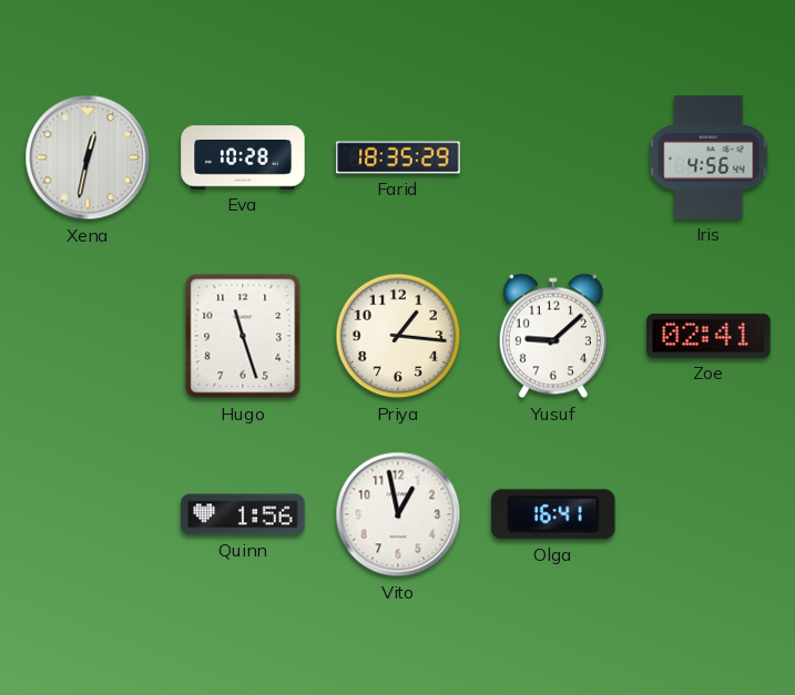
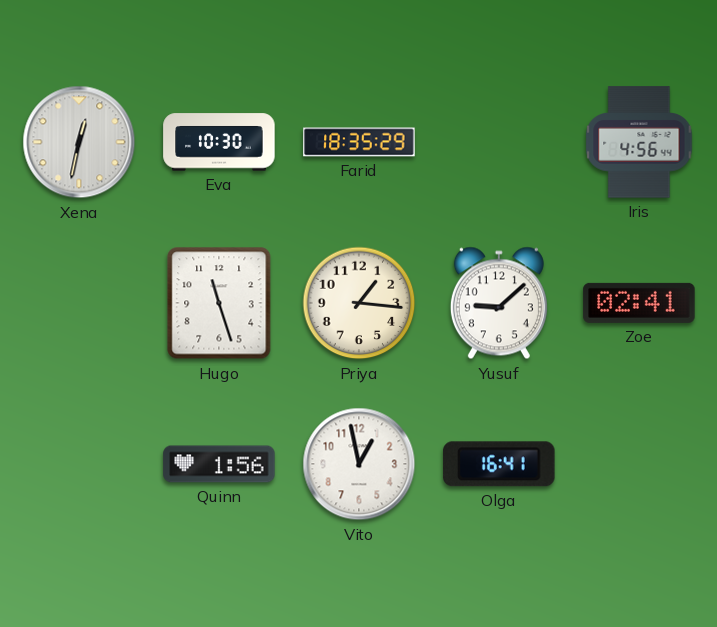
Eva: 10:28 -> 10:30 (219, 142)
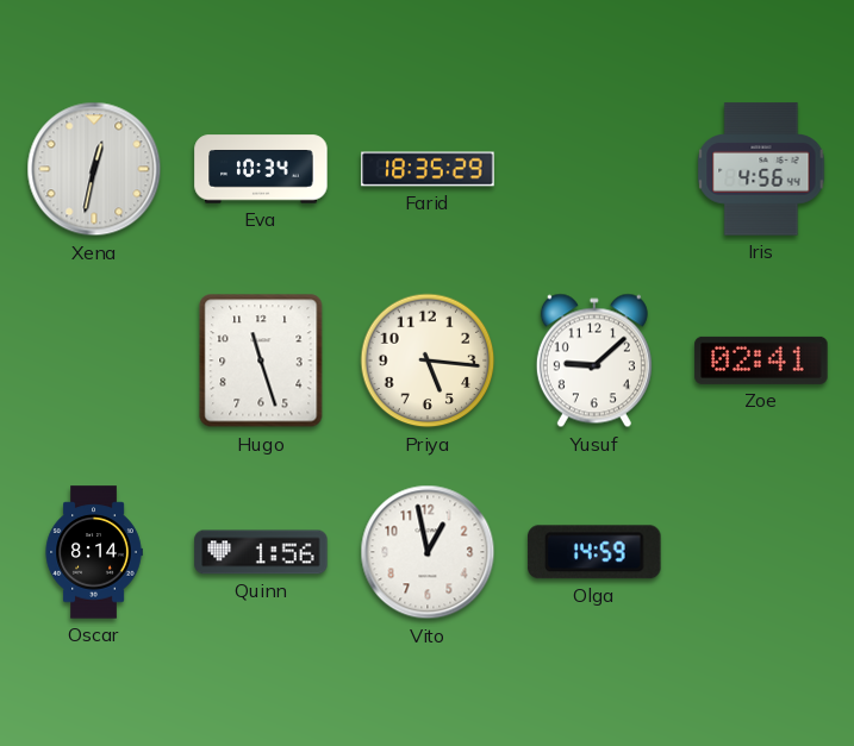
Eva: 10:30 -> 10:34 (261, 169)
Priya: 1:16 -> 5:16 (428, 361)
Oscar: none -> 8:14 (94, 552)
Olga: 16:41 -> 14:59 (594, 552)
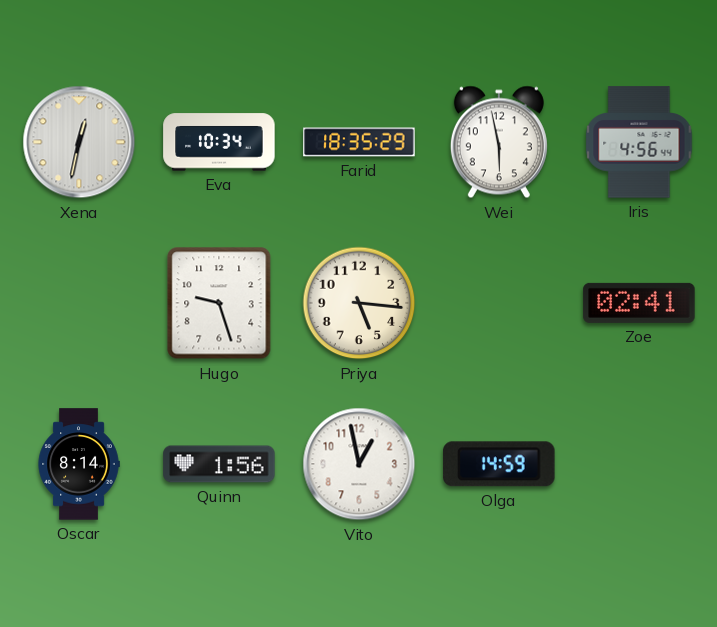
Wei: none -> 5:58 (499, 142)
Hugo: 11:27 -> 9:27 (219, 303)
Yusuf: 9:08 -> none (594, 361)
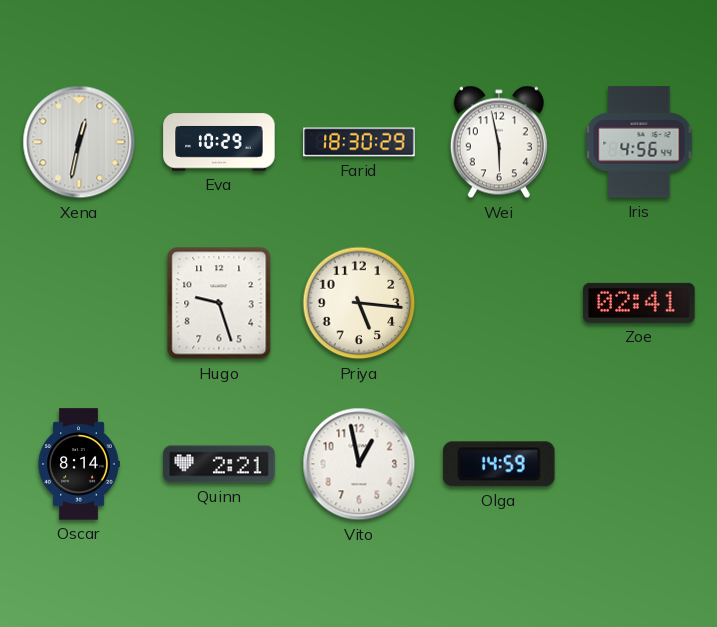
Eva: 10:34 -> 10:29 (219, 142)
Farid: 18:35 -> 18:30 (359, 142)
Quinn: 1:56 -> 2:21 (219, 464)
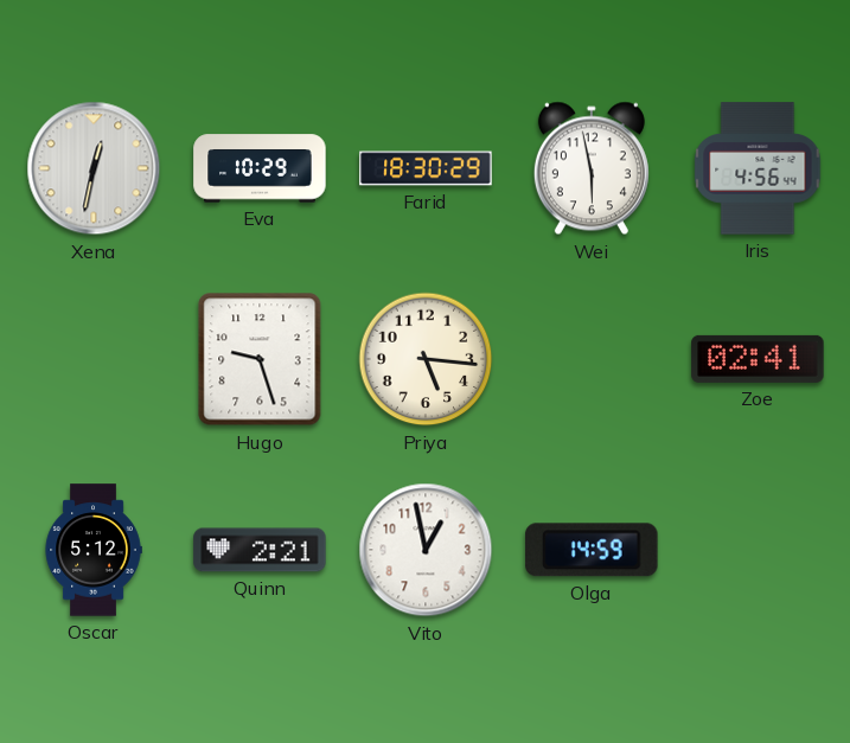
Oscar: 8:14 -> 5:12 (94, 550)
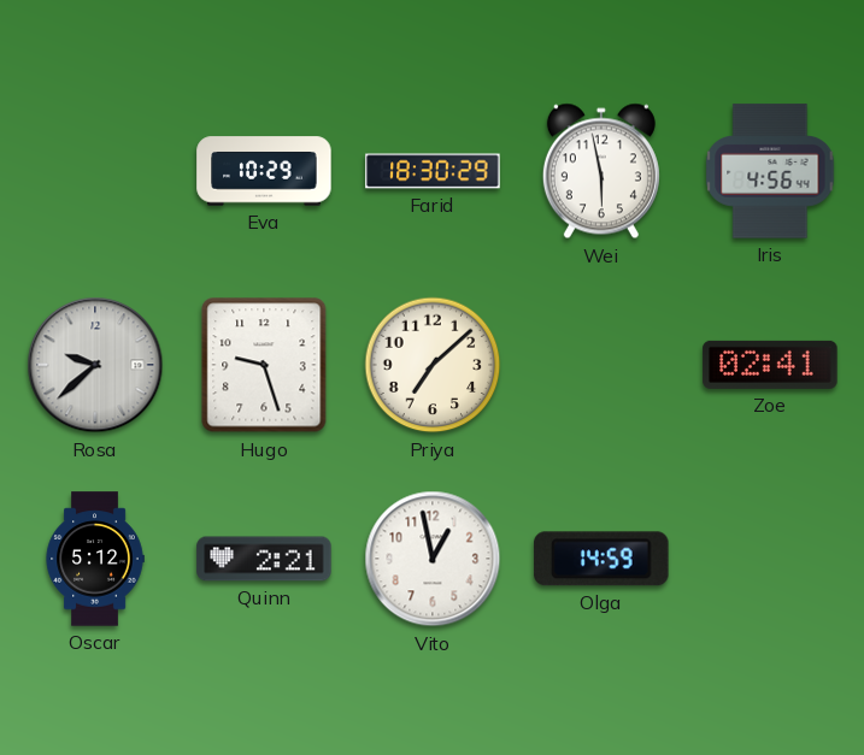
Xena: 12:32 -> none (94, 168)
Rosa: none -> 9:38 (95, 365)
Priya: 5:16 -> 7:08 (433, 365)
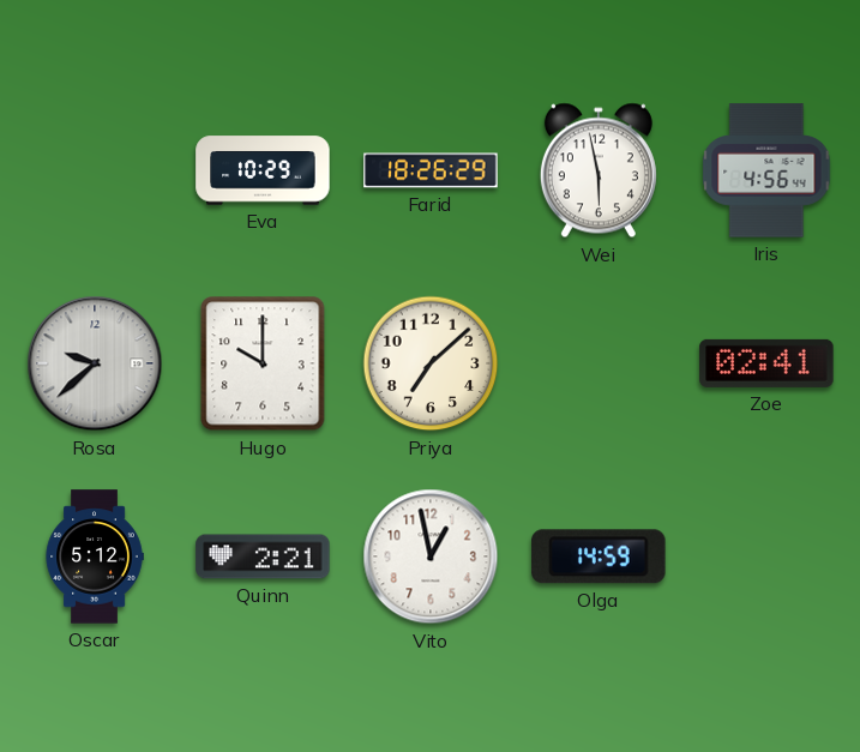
Farid: 18:30 -> 18:26 (431, 170)
Hugo: 9:27 -> 10:00 (263, 363)
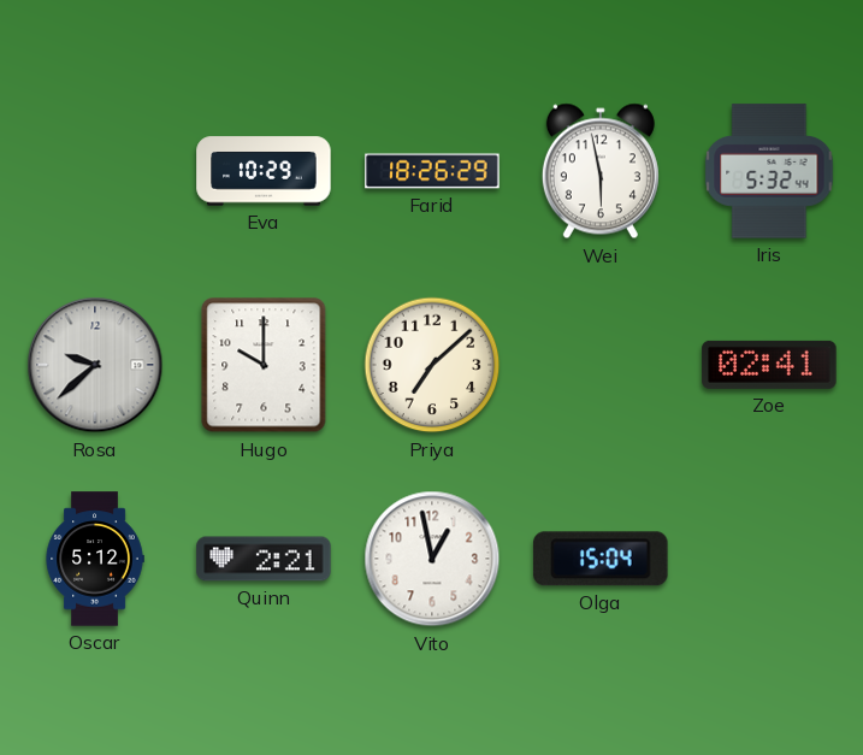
Iris: 4:56 -> 5:32 (769, 171)
Olga: 14:59 -> 15:04 (601, 559)
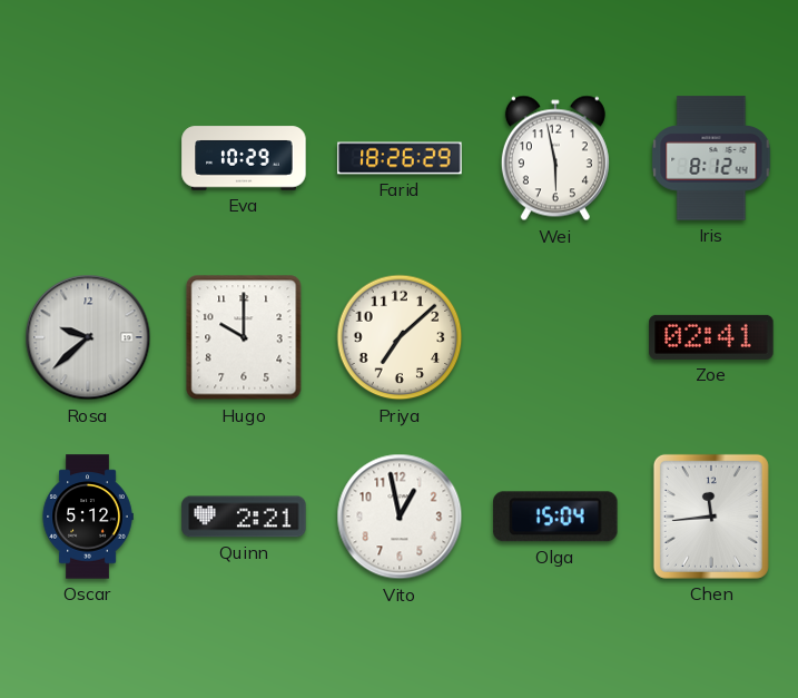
Iris: 5:32 -> 8:12 (711, 158)
Chen: none -> 11:44 (711, 517)
